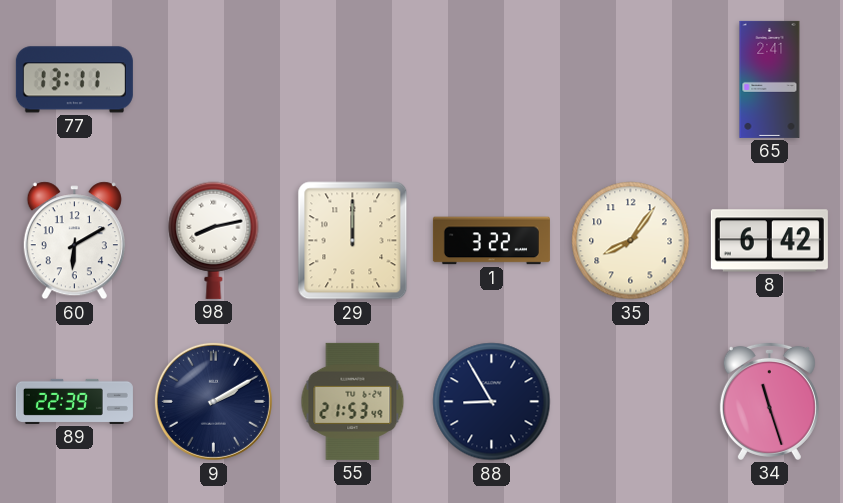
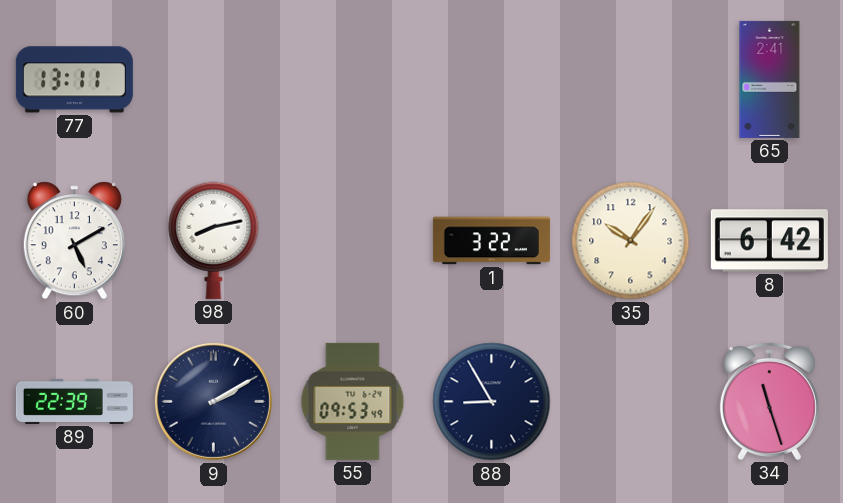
60: 6:10 -> 5:10 (74, 241)
29: 12:00 -> none (353, 241)
35: 8:06 -> 10:06 (631, 241)
55: 21:53 -> 09:53 (353, 401)
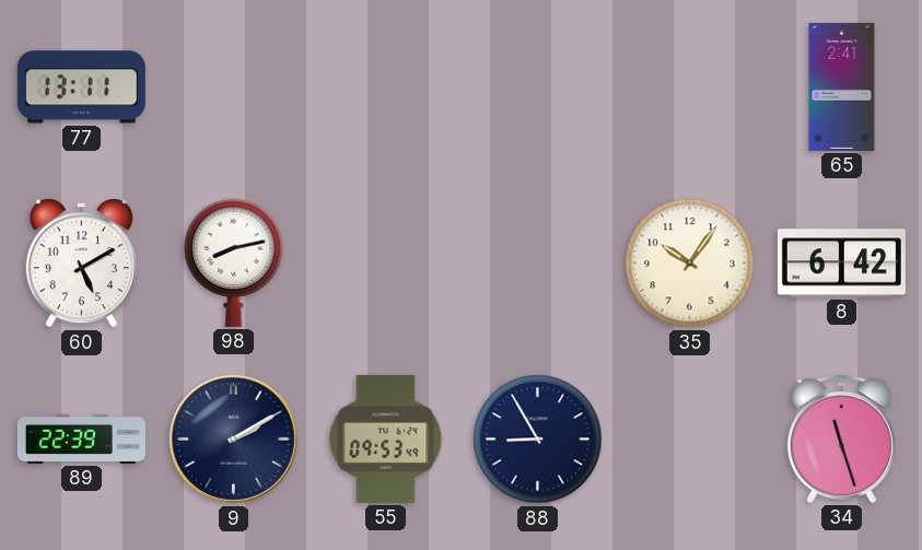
1: 3:22 -> none (491, 241)
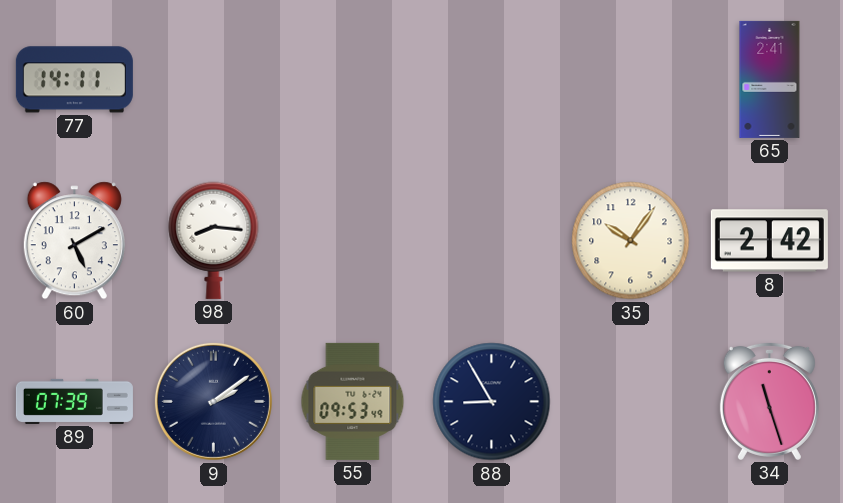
77: 13:11 -> 14:11 (74, 80)
98: 8:13 -> 8:16 (214, 240)
8: 6:42 -> 2:42 (769, 241)
89: 22:39 -> 07:39 (74, 401)
9: 2:10 -> 2:09 (213, 401)
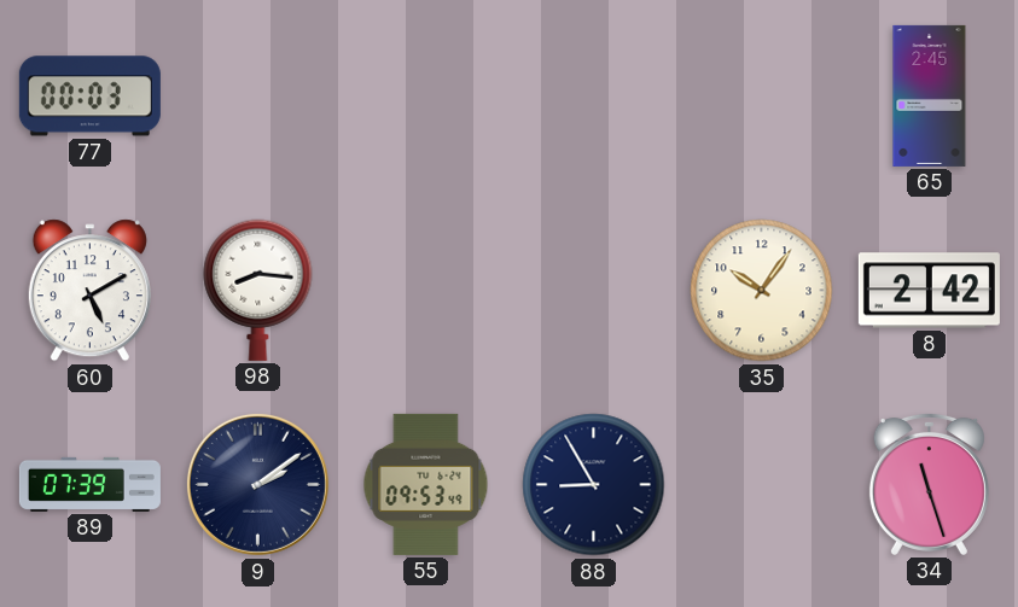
77: 14:11 -> 00:03 (89, 97)
65: 2:41 -> 2:45 (930, 95)
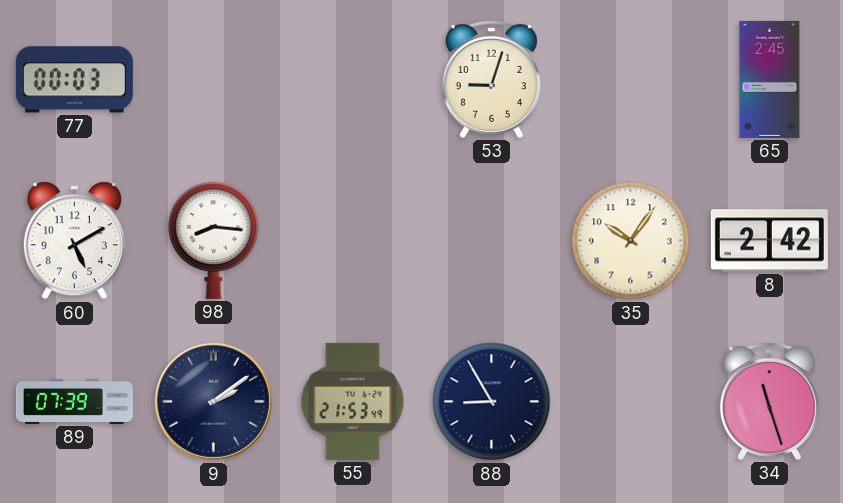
53: none -> 9:03 (491, 79)
55: 09:53 -> 21:53 (353, 401)
